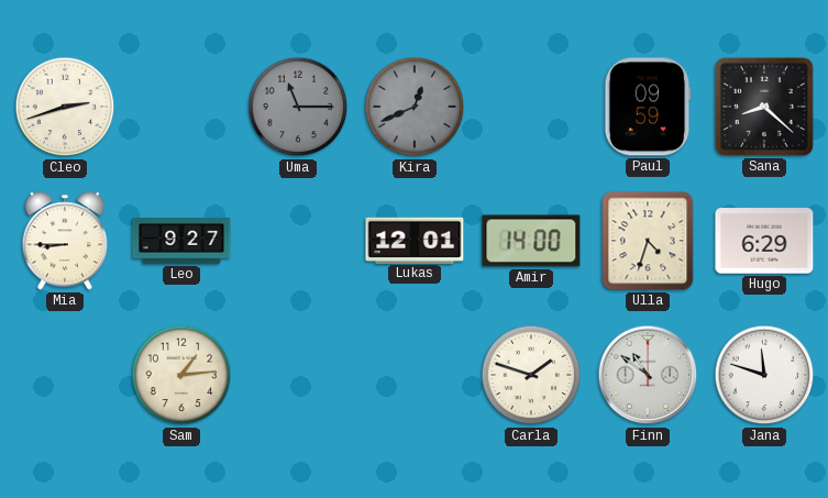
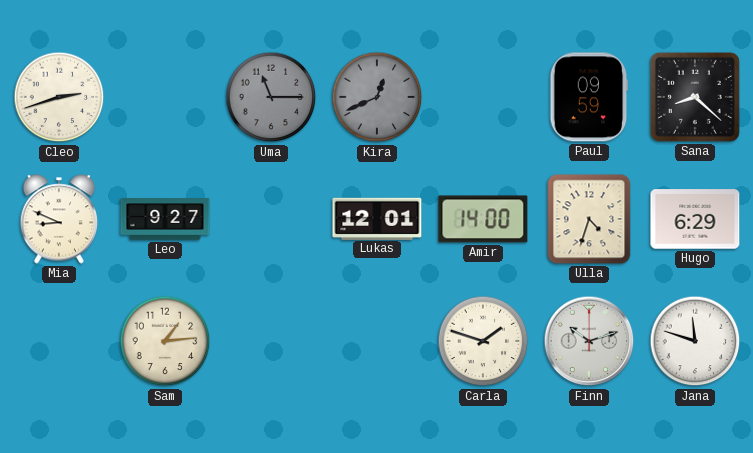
Mia: 8:45 -> 8:49 (59, 219)
Finn: 10:51 -> 10:12 (589, 341)
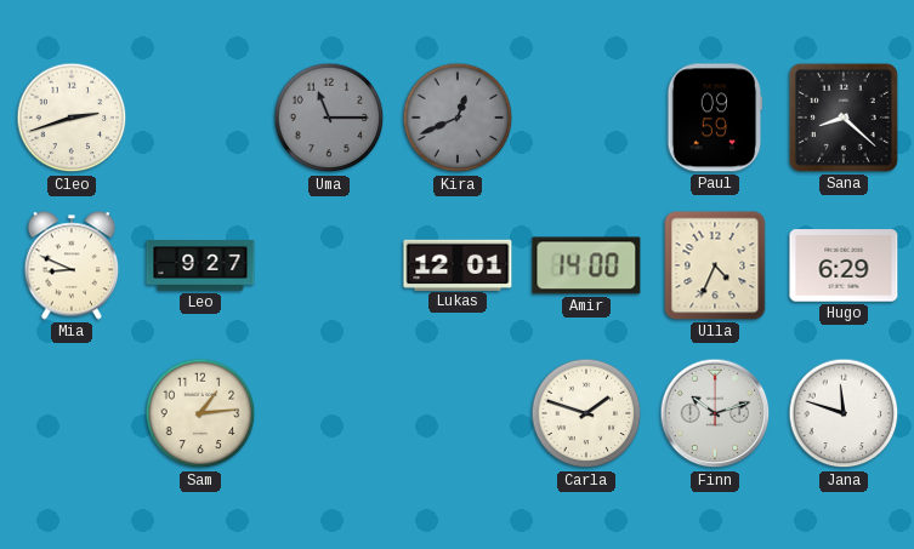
Ulla: 4:33 -> 4:34 (715, 265)
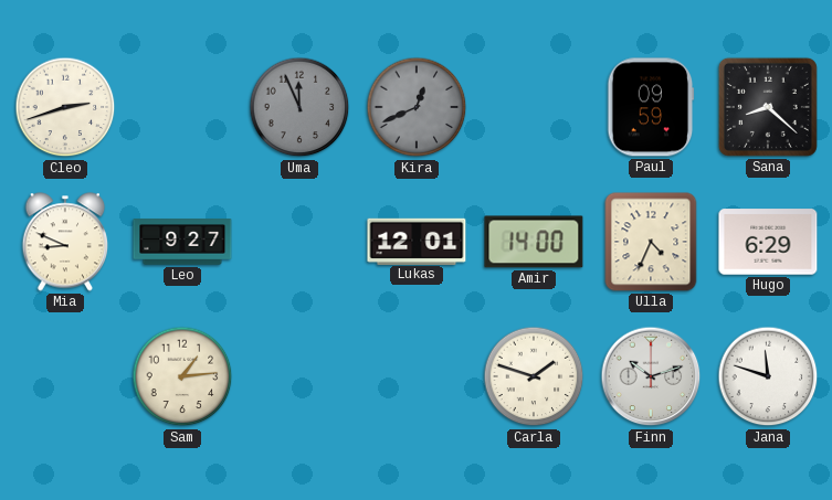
Uma: 11:15 -> 11:56 (299, 107)
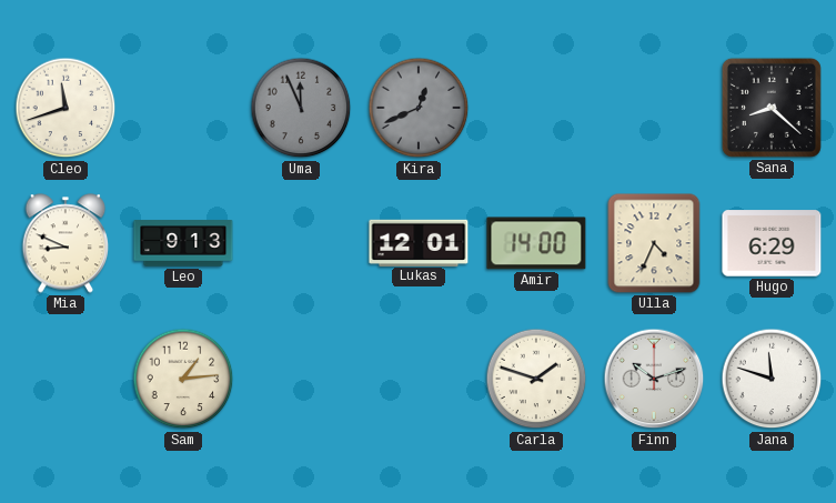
Cleo: 2:42 -> 11:42 (66, 108)
Paul: 09:59 -> none (651, 107)
Leo: 9:27 -> 9:13 (183, 243)
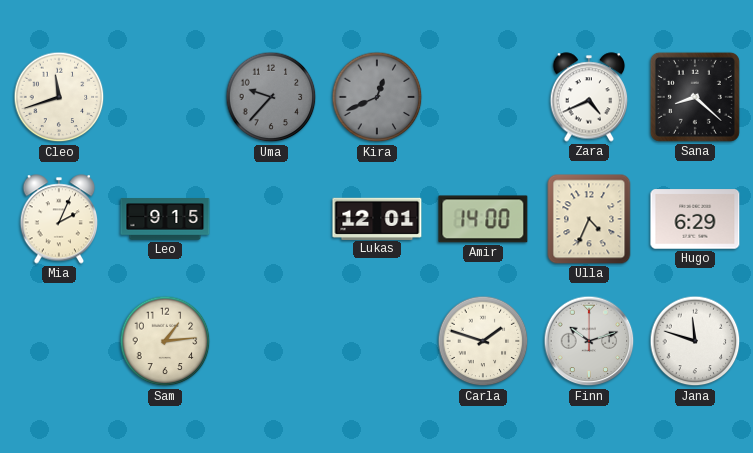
Uma: 11:56 -> 9:37 (271, 97)
Zara: none -> 4:41 (589, 97)
Mia: 8:49 -> 2:04 (59, 219)
Leo: 9:13 -> 9:15 (165, 219)
